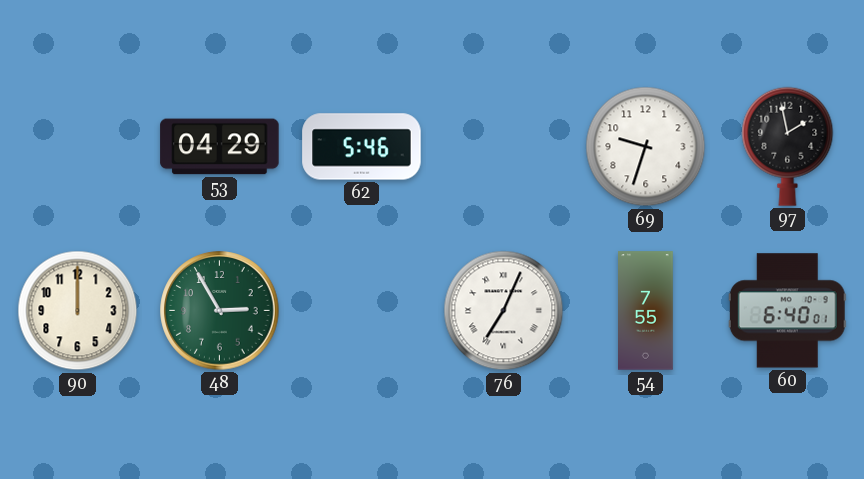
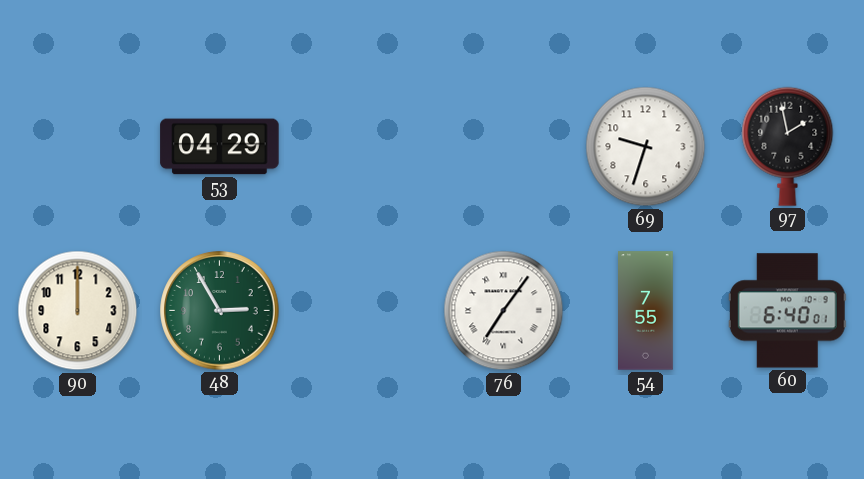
62: 5:46 -> none (362, 147)
76: 7:04 -> 7:06 (504, 311)
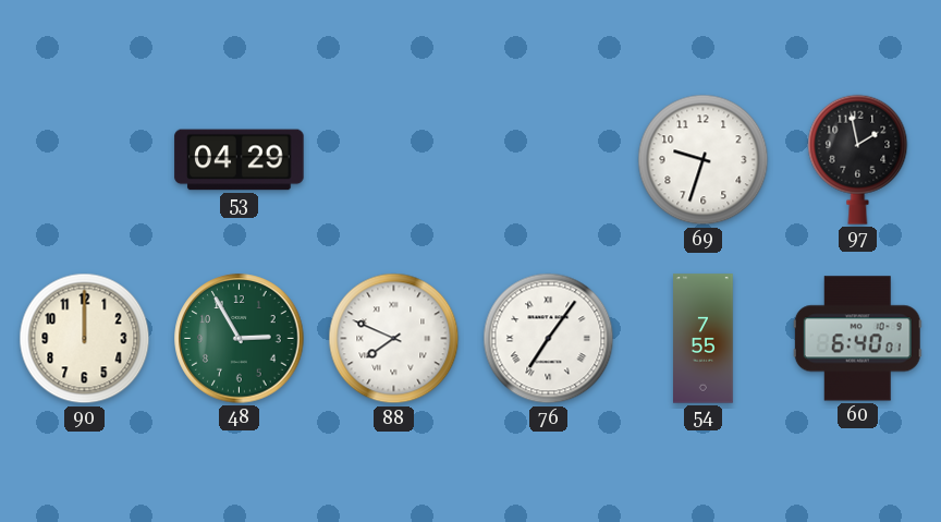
88: none -> 7:49 (394, 339)
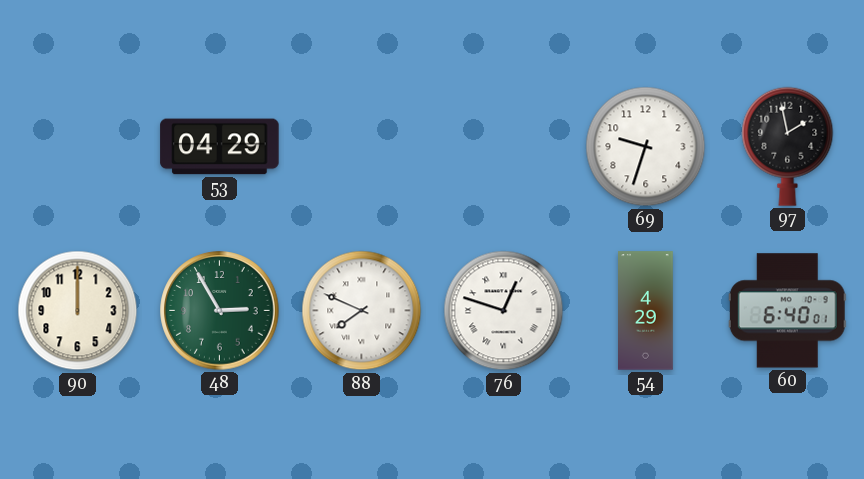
76: 7:06 -> 12:48 (504, 311)
54: 7:55 -> 4:29 (646, 311)
